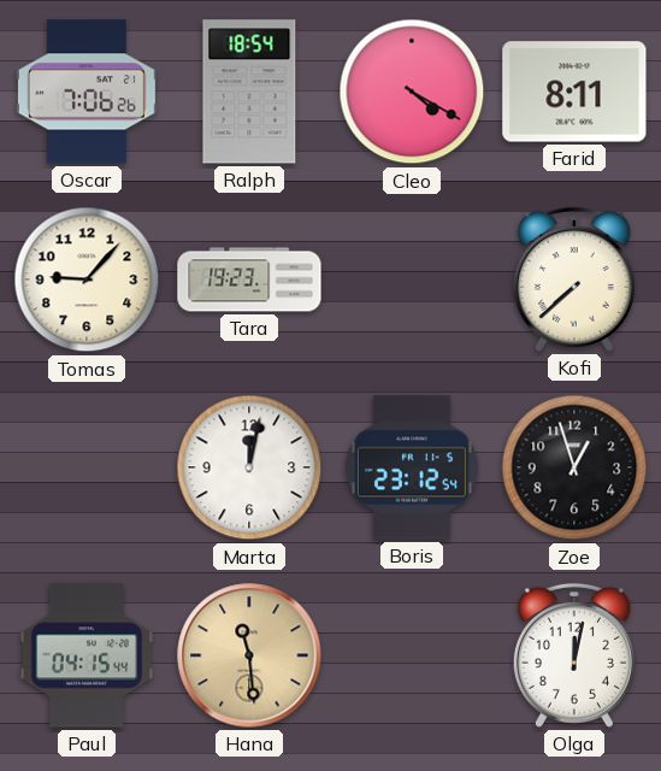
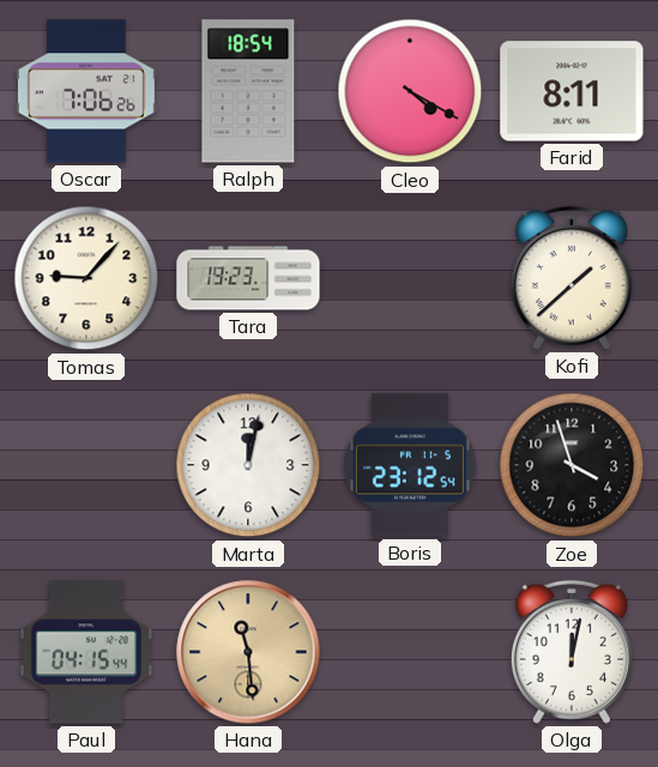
Kofi: 7:38 -> 1:38 (572, 278)
Zoe: 12:57 -> 3:57 (572, 465)
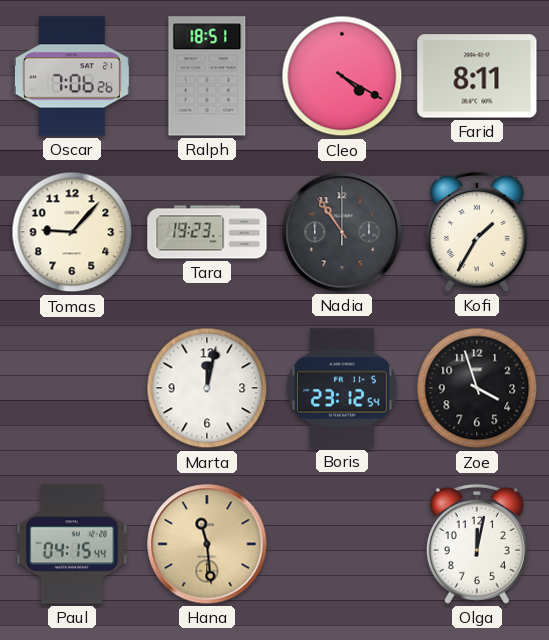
Ralph: 18:54 -> 18:51 (207, 76)
Nadia: none -> 10:54 (342, 232)
Kofi: 1:38 -> 1:35 (477, 232)
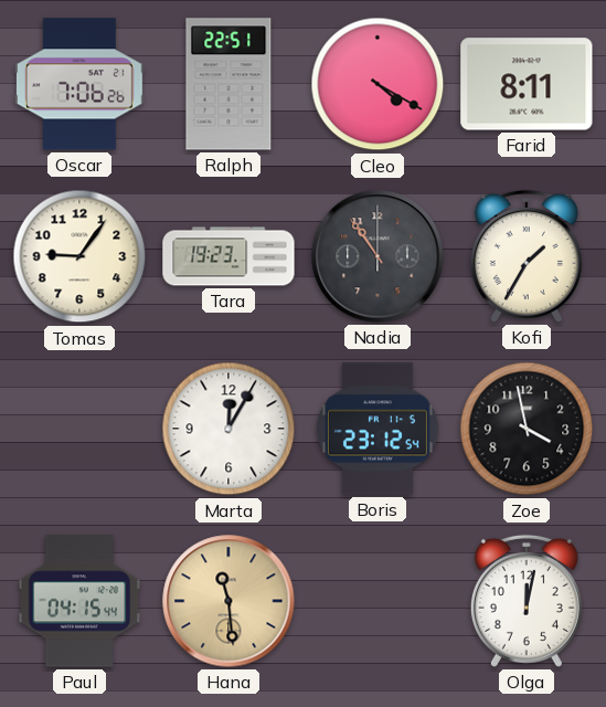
Ralph: 18:51 -> 22:51 (228, 84)
Tomas: 9:07 -> 9:06 (79, 256)
Marta: 12:02 -> 12:05 (228, 429)
Zoe: 3:57 -> 3:58 (527, 429)
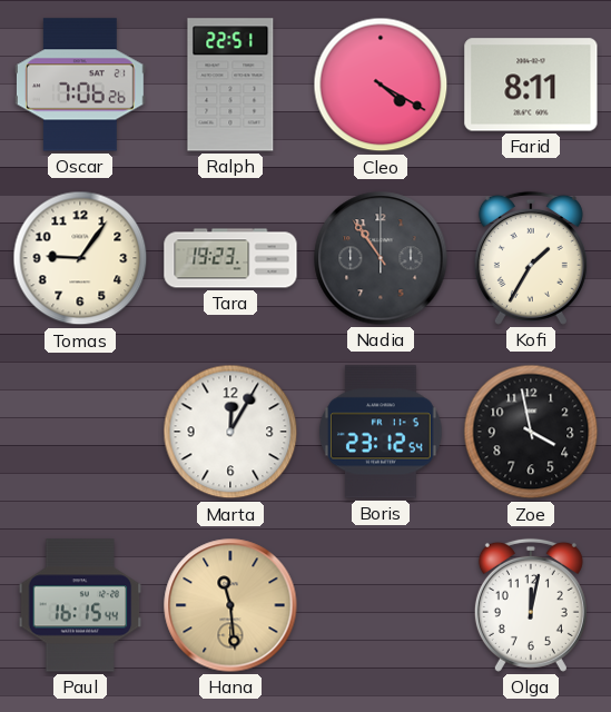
Paul: 04:15 -> 16:15 (80, 605)
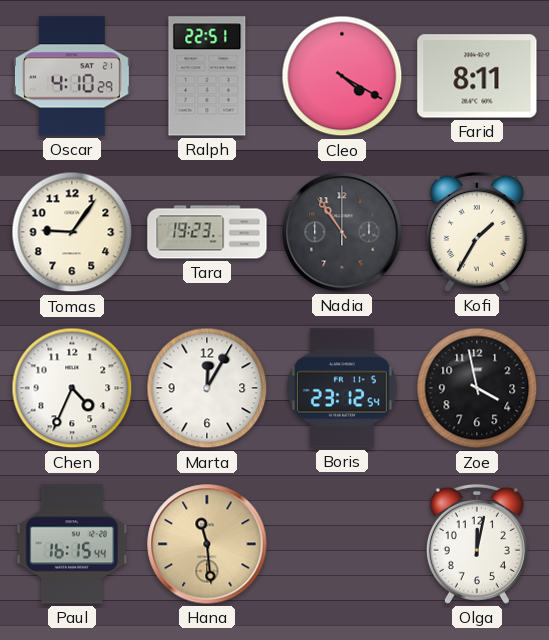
Oscar: 7:06 -> 4:10 (72, 76)
Chen: none -> 4:34 (72, 388)
